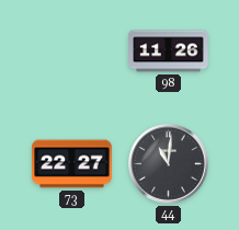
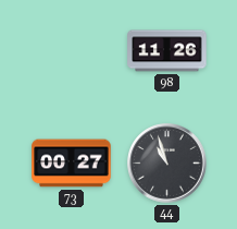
73: 22:27 -> 00:27 (72, 164)
44: 11:01 -> 10:57 (167, 164)
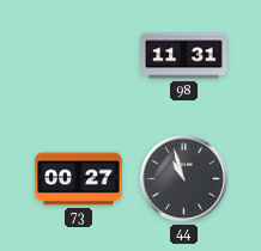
98: 11:26 -> 11:31 (184, 56)
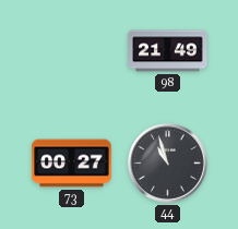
98: 11:31 -> 21:49 (168, 51)
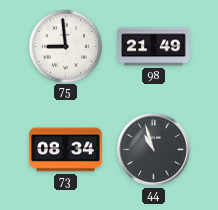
75: none -> 8:59 (65, 46)
73: 00:27 -> 08:34 (66, 150)
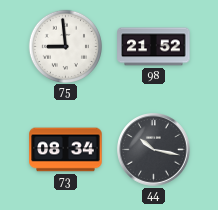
98: 21:49 -> 21:52 (154, 47)
44: 10:57 -> 10:17 (154, 150)
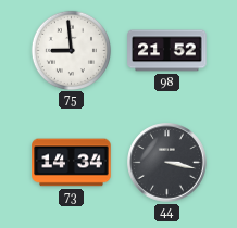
73: 08:34 -> 14:34 (72, 163)
44: 10:17 -> 3:17 (167, 163)
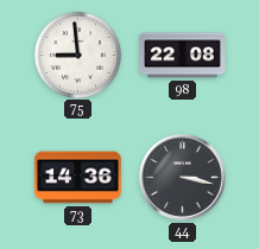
98: 21:52 -> 22:08 (183, 56)
73: 14:34 -> 14:36 (78, 178)
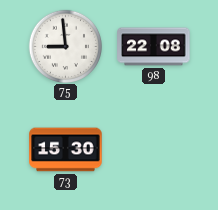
73: 14:36 -> 15:30 (66, 150)
44: 3:17 -> none (183, 178)
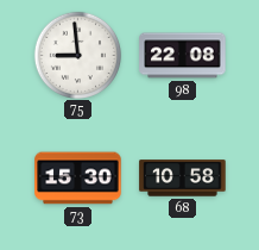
68: none -> 10:58 (183, 179)
